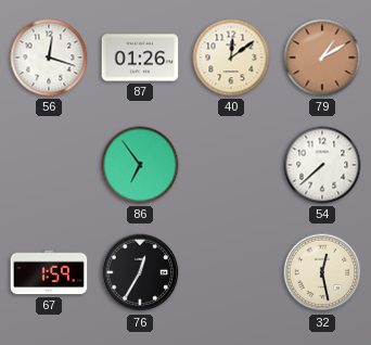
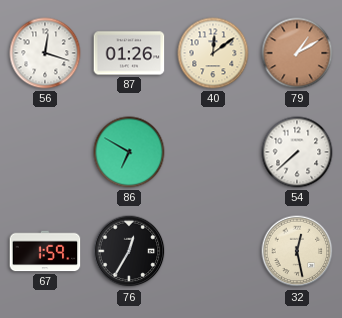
86: 6:54 -> 6:50 (129, 152)
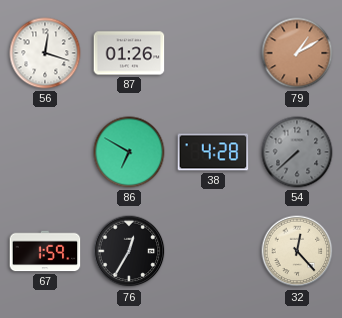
40: 12:09 -> none (213, 53)
38: none -> 4:28 (213, 152)
54 dial: white -> grey (297, 152)
32: 12:28 -> 12:23 (297, 251)
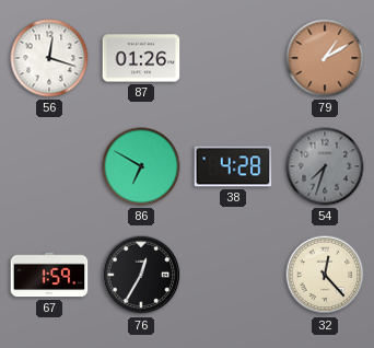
54: 7:38 -> 7:33 (325, 166)
